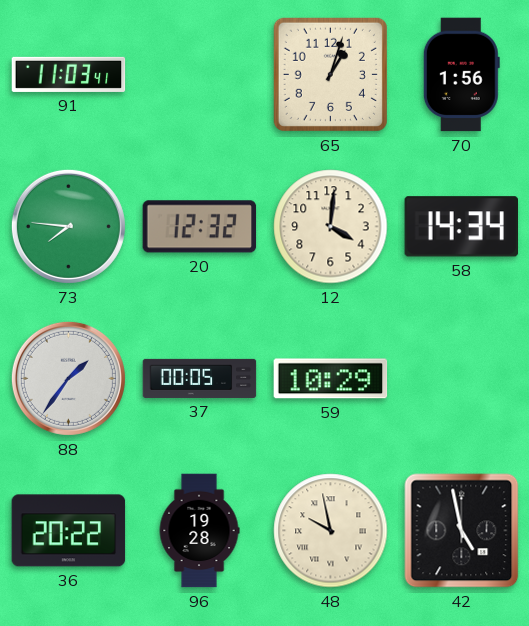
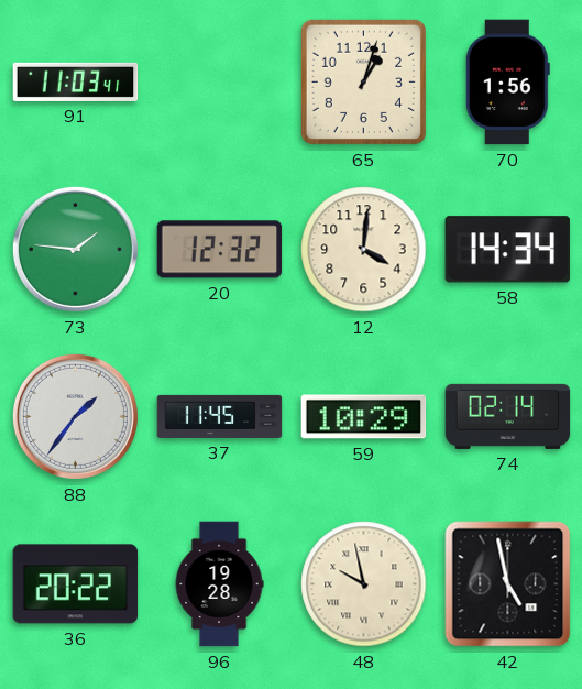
73: 7:46 -> 1:46 (75, 249)
37: 00:05 -> 11:45 (220, 416)
74: none -> 02:14 (508, 416)
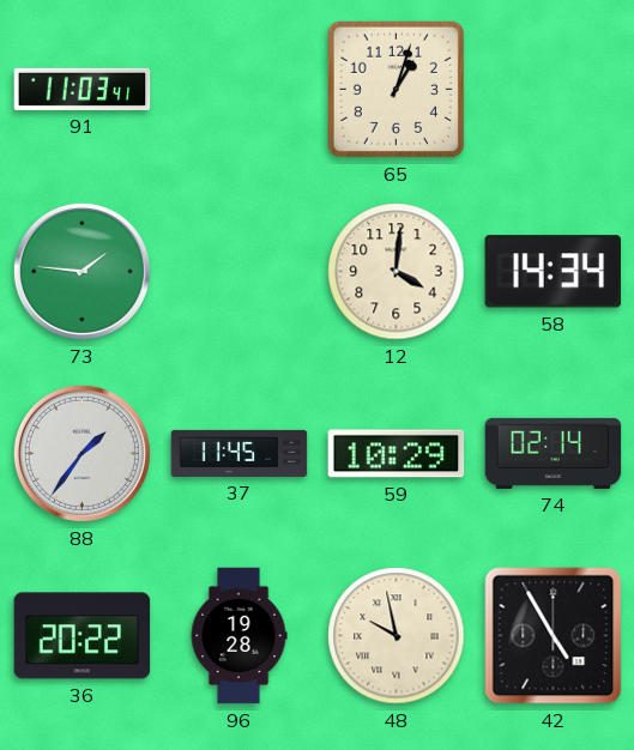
70: 1:56 -> none (507, 83)
20: 12:32 -> none (220, 250)
42: 4:58 -> 4:55 (554, 636)
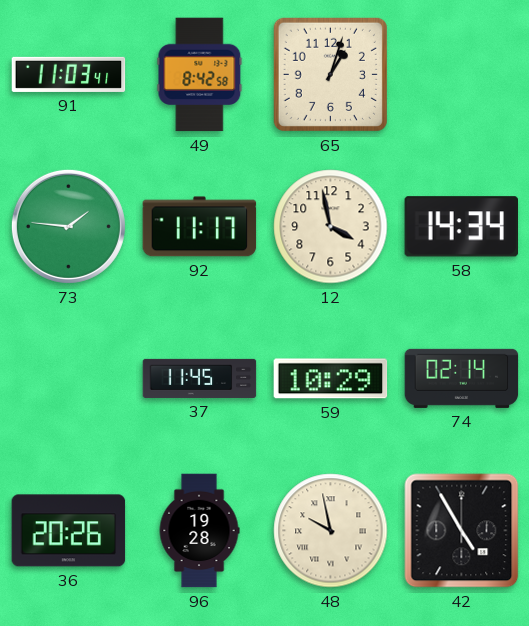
49: none -> 8:42 (200, 75)
92: none -> 11:17 (200, 227)
12: 4:01 -> 3:58 (331, 227)
88: 1:36 -> none (81, 453)
36: 20:22 -> 20:26 (69, 531)
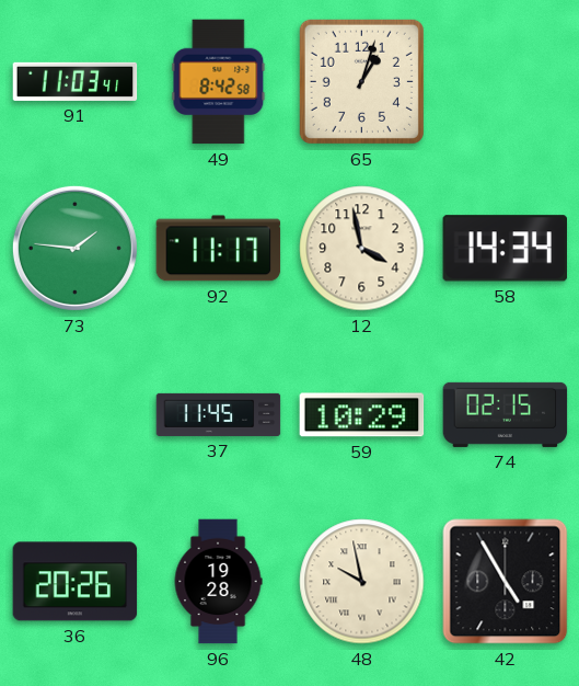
74: 02:14 -> 02:15 (506, 414)
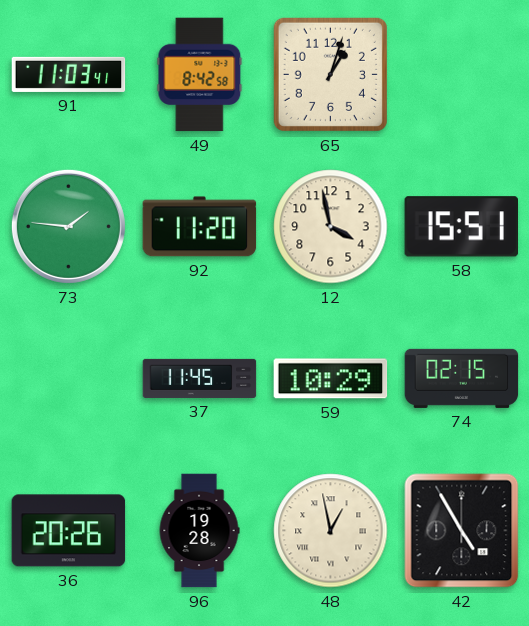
92: 11:17 -> 11:20 (200, 227)
58: 14:34 -> 15:51 (461, 227)
48: 9:58 -> 12:58 (331, 531)
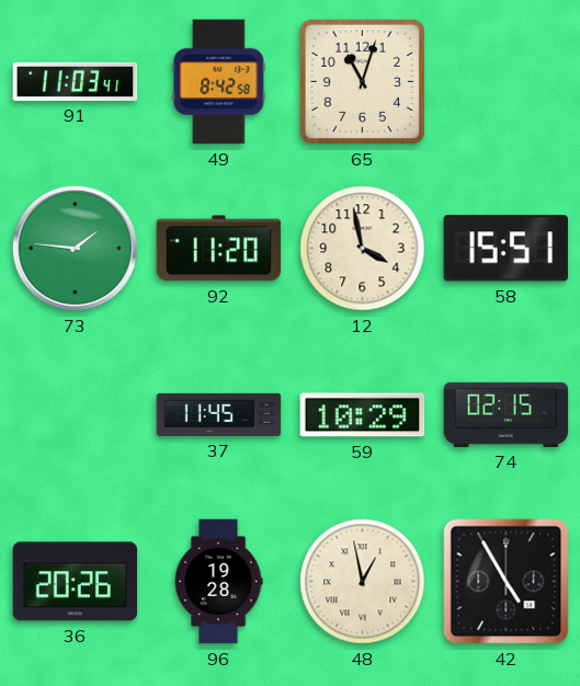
65: 1:03 -> 11:03 (362, 81)
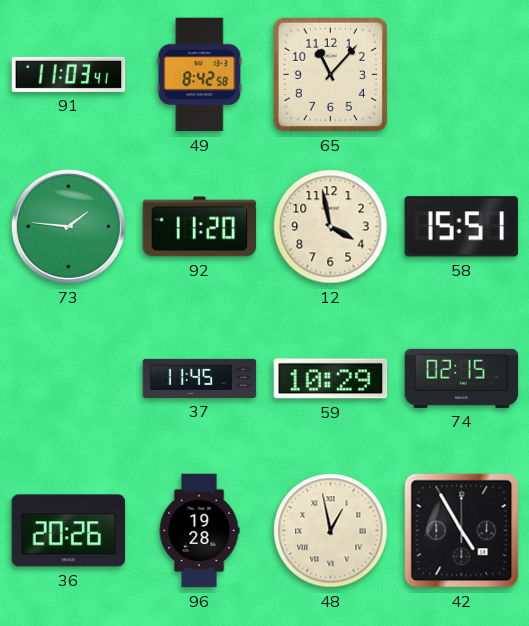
65: 11:03 -> 11:07 (330, 74)
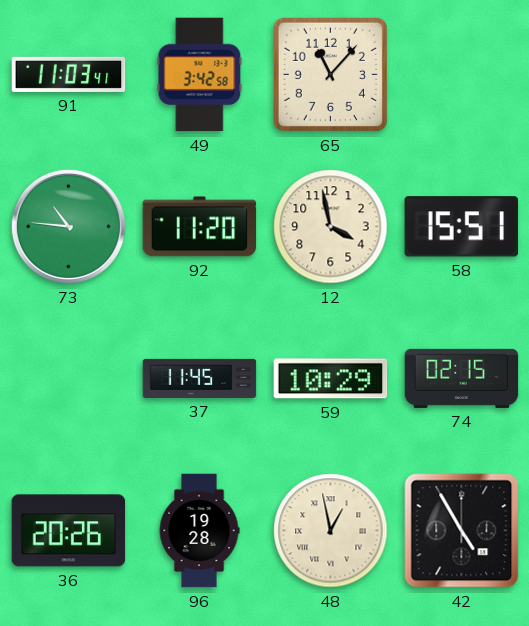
49: 8:42 -> 3:42 (200, 75)
73: 1:46 -> 10:46 (68, 226)
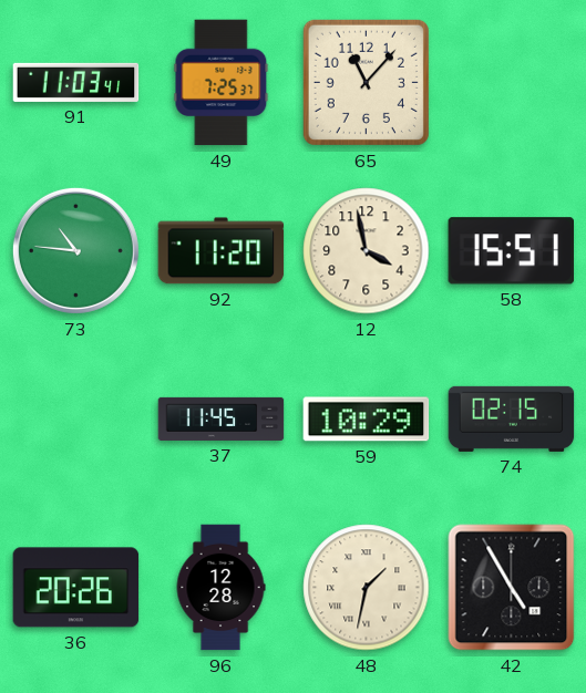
49: 3:42 -> 7:25 (222, 83)
96: 19:28 -> 12:28 (220, 588)
48: 12:58 -> 1:32 (367, 588)
